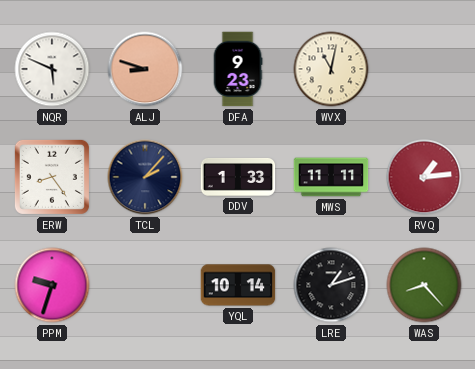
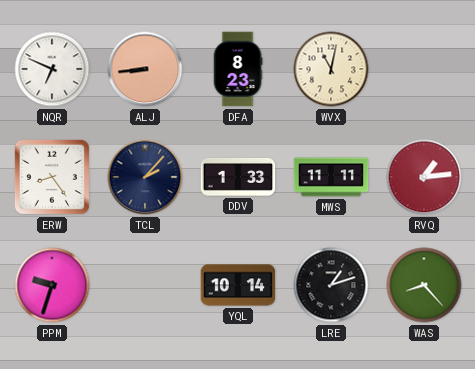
NQR: 5:49 -> 6:49 (52, 69)
ALJ: 8:48 -> 8:44 (145, 69)
DFA: 9:23 -> 8:23 (238, 69)
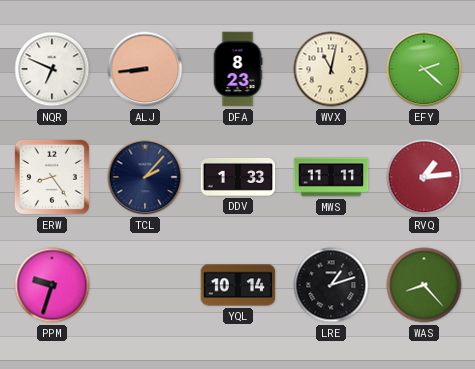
EFY: none -> 2:22 (424, 69)
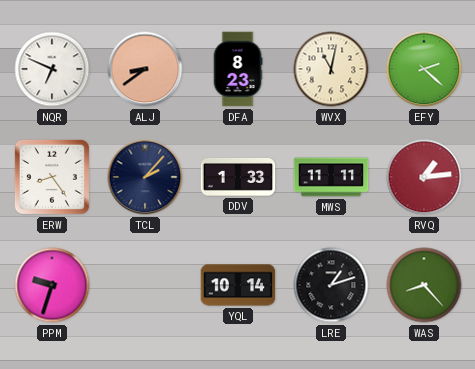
ALJ: 8:44 -> 8:39 (145, 69)
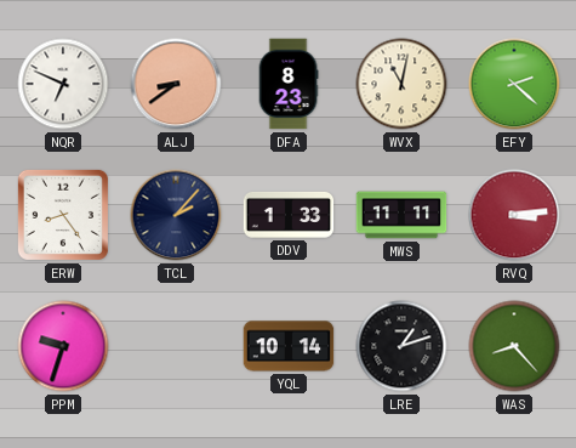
RVQ: 1:14 -> 3:14 (514, 215)
